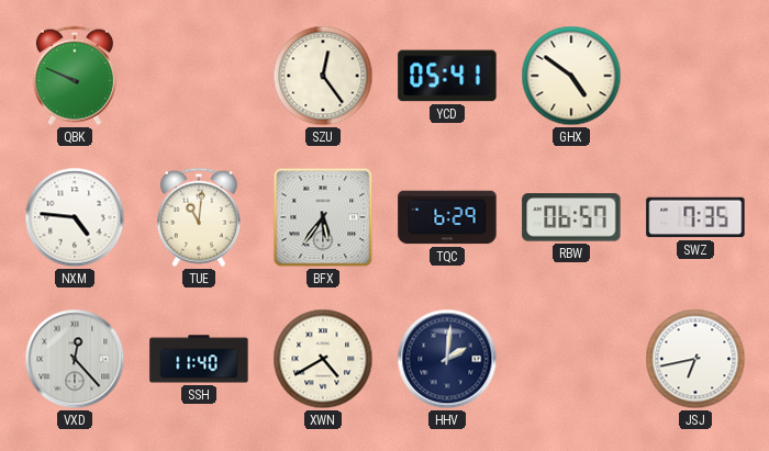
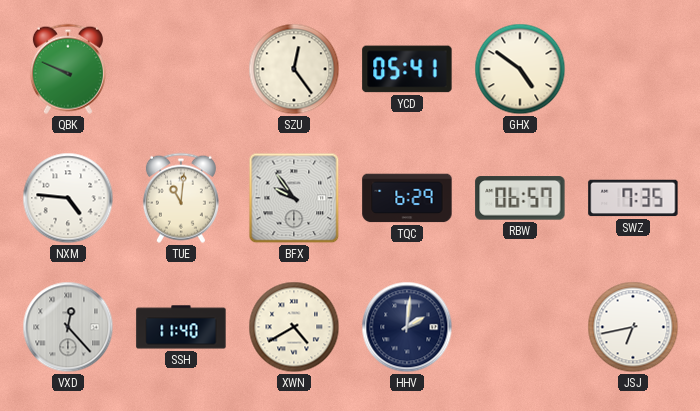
BFX: 5:36 -> 9:54 (294, 198)
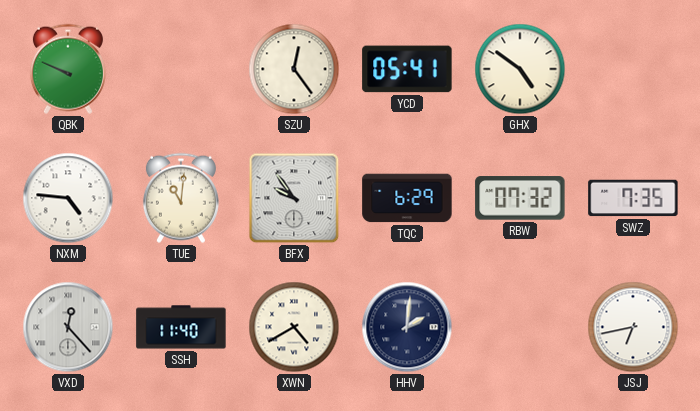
RBW: 06:57 -> 07:32 (520, 198)
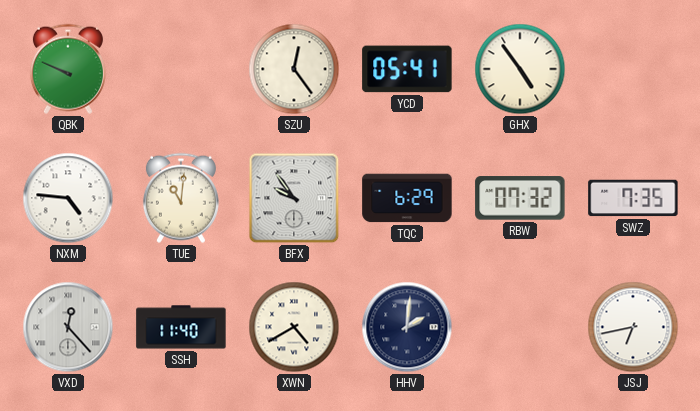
GHX: 4:51 -> 4:54 (520, 69)
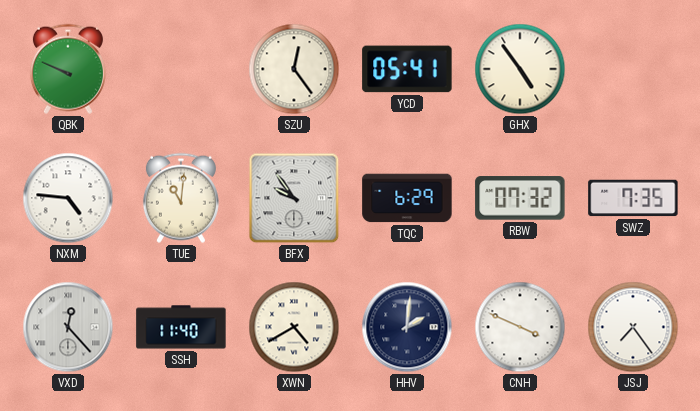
CNH: none -> 3:49 (520, 327)
JSJ: 6:43 -> 7:24 (633, 327)
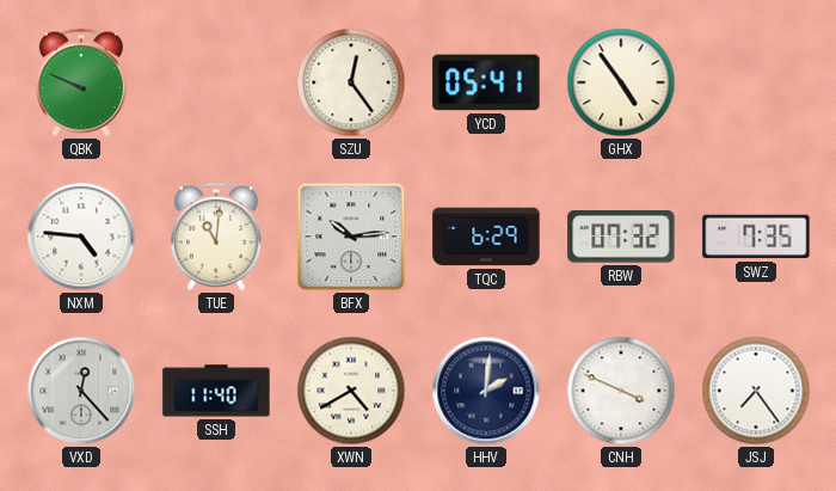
BFX: 9:54 -> 10:14 (351, 237)
